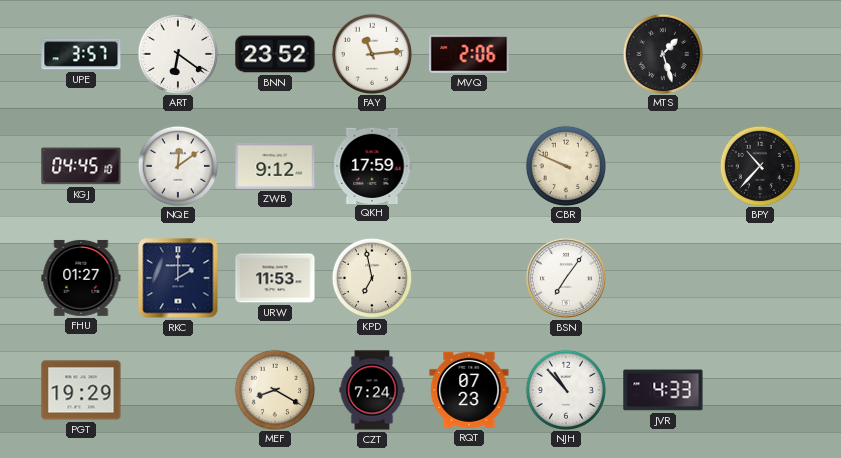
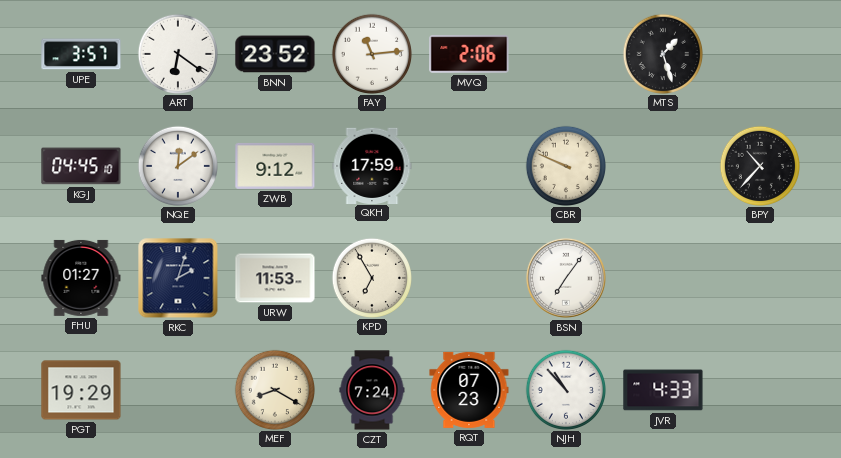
RKC: 2:00 -> 2:03 (178, 278)
KPD: 6:58 -> 6:55 (371, 277)
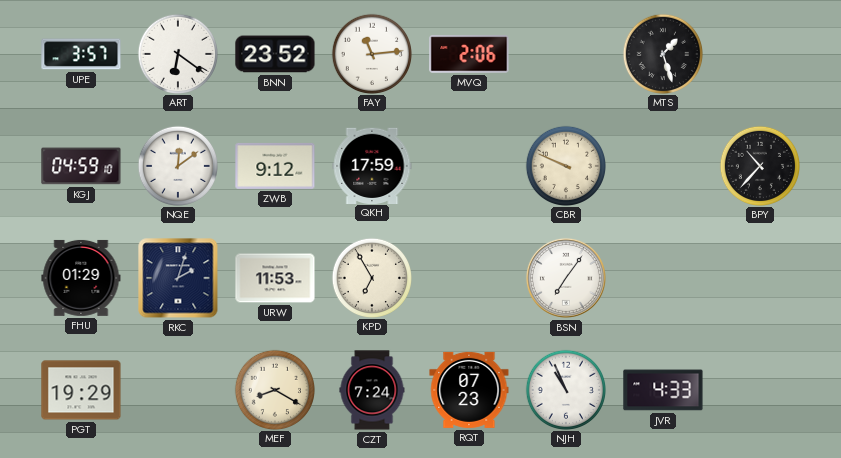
KGJ: 04:45 -> 04:59 (81, 166)
FHU: 01:27 -> 01:29 (81, 278)
NJH: 10:53 -> 10:56 (565, 389)
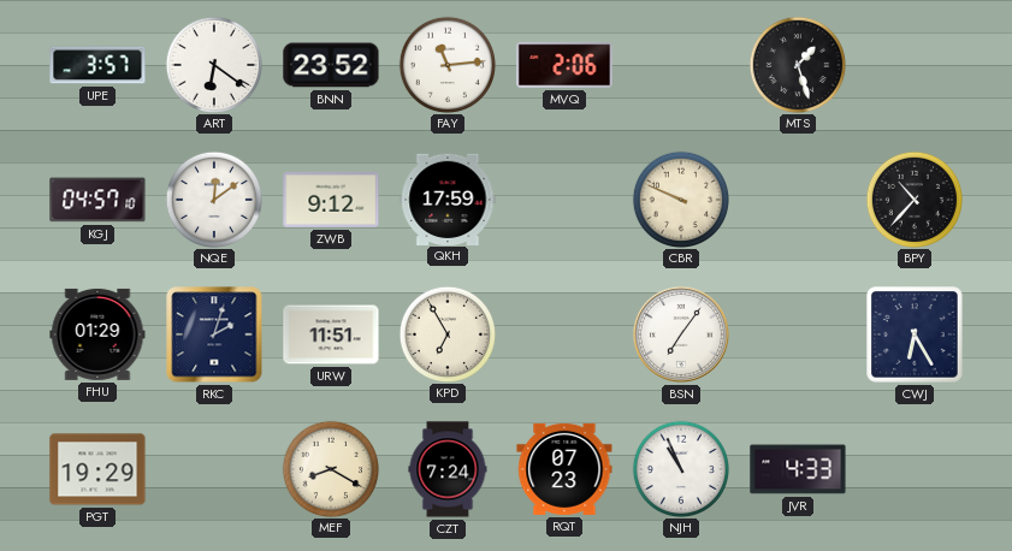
KGJ: 04:59 -> 04:57 (97, 200)
URW: 11:53 -> 11:51 (331, 334)
CWJ: none -> 6:25 (915, 334)
